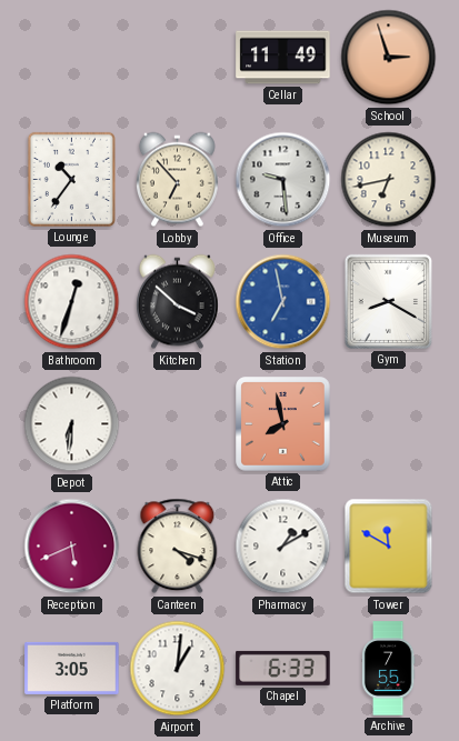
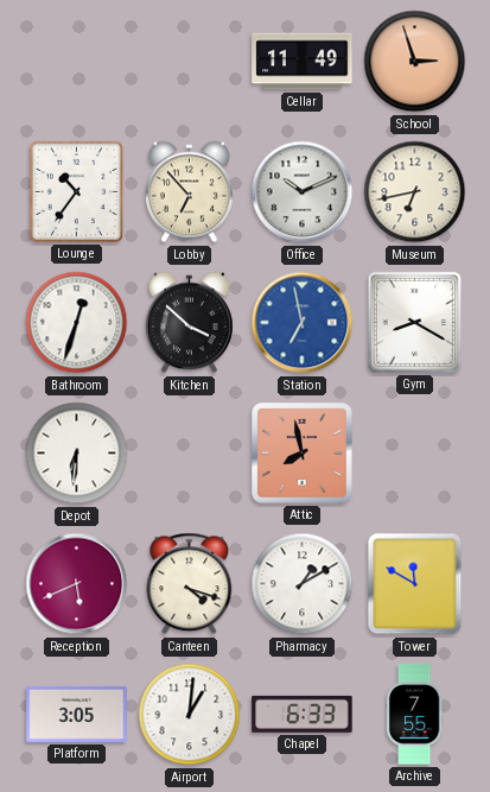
Office: 9:29 -> 10:11 (303, 192)
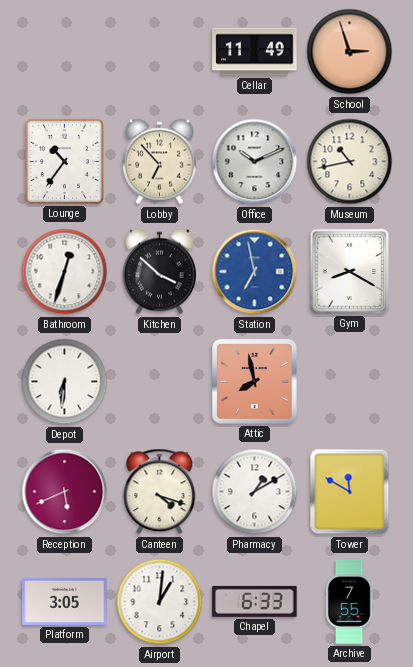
Museum: 6:43 -> 10:43 (350, 162)
